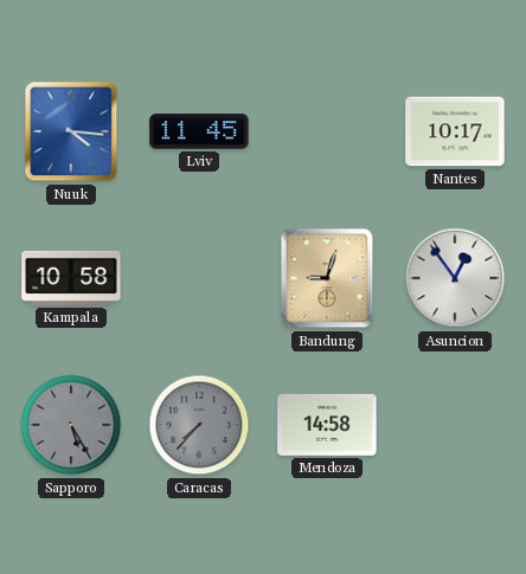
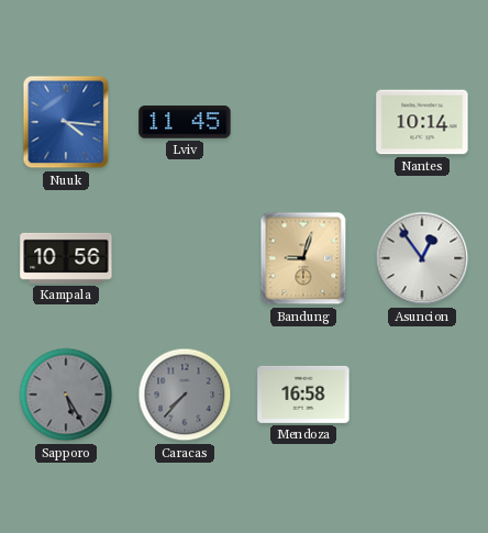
Nantes: 10:17 -> 10:14 (422, 122)
Kampala: 10:58 -> 10:56 (66, 258)
Mendoza: 14:58 -> 16:58 (303, 395)
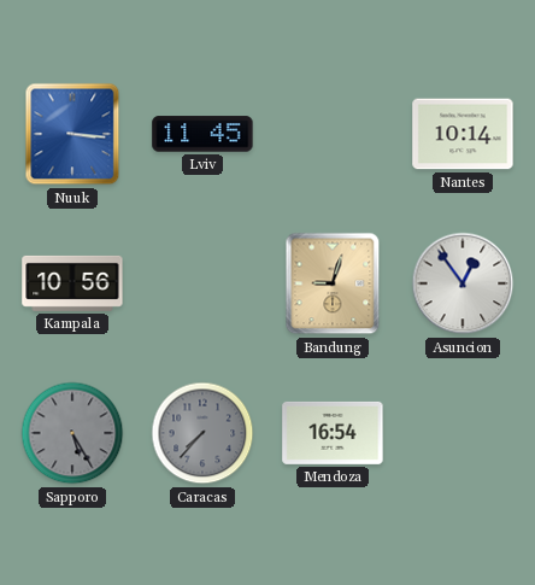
Nuuk: 4:16 -> 3:16 (72, 134)
Mendoza: 16:58 -> 16:54 (333, 433)
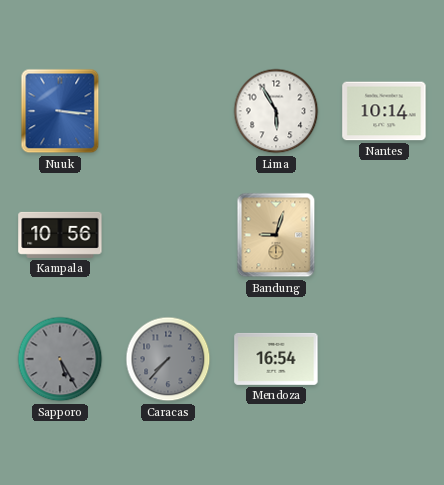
Lviv: 11:45 -> none (202, 134)
Lima: none -> 5:55 (276, 111)
Asuncion: 12:54 -> none (463, 283)
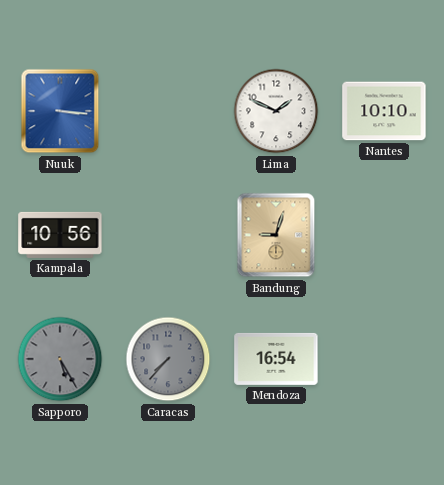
Lima: 5:55 -> 1:49 (276, 111)
Nantes: 10:14 -> 10:10 (384, 111)
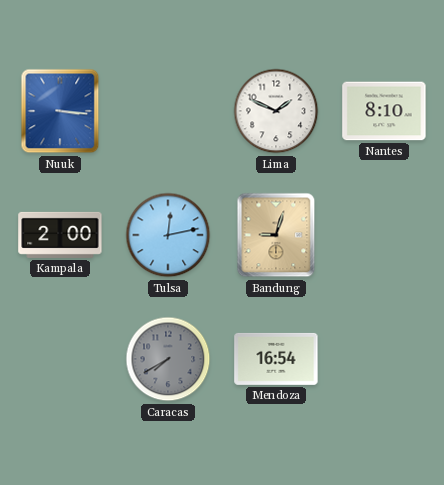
Nantes: 10:10 -> 8:10 (384, 111)
Kampala: 10:56 -> 2:00 (60, 235)
Tulsa: none -> 12:13 (168, 235)
Sapporo: 5:25 -> none (60, 359)
Caracas: 7:37 -> 7:40 (168, 359)
